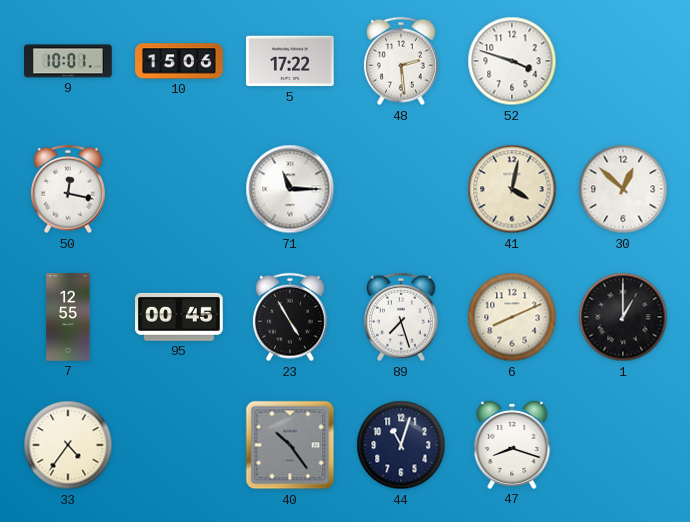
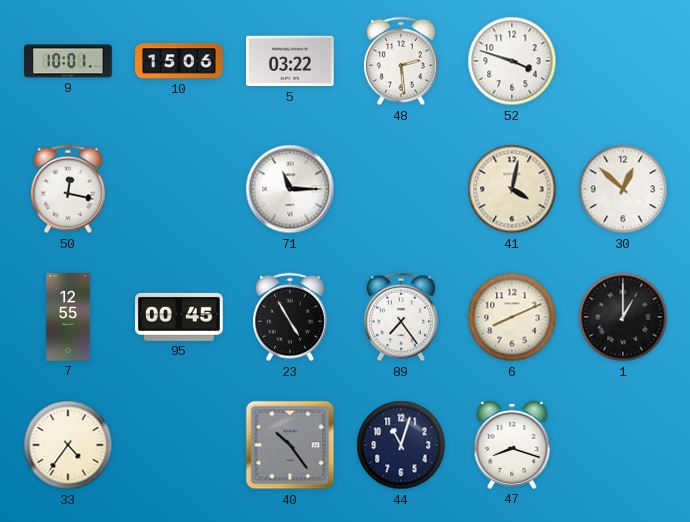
5: 17:22 -> 03:22 (290, 61)
89: 7:27 -> 7:24 (401, 317)
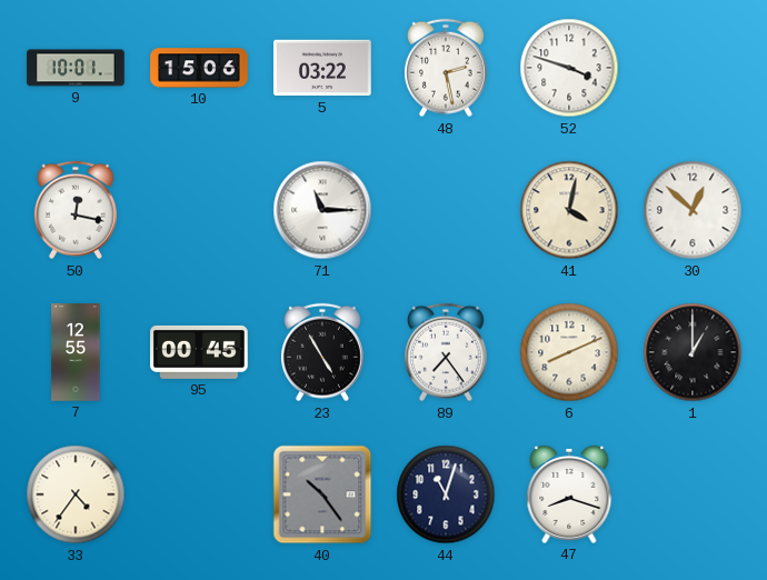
48: 2:29 -> 2:28 (446, 68)
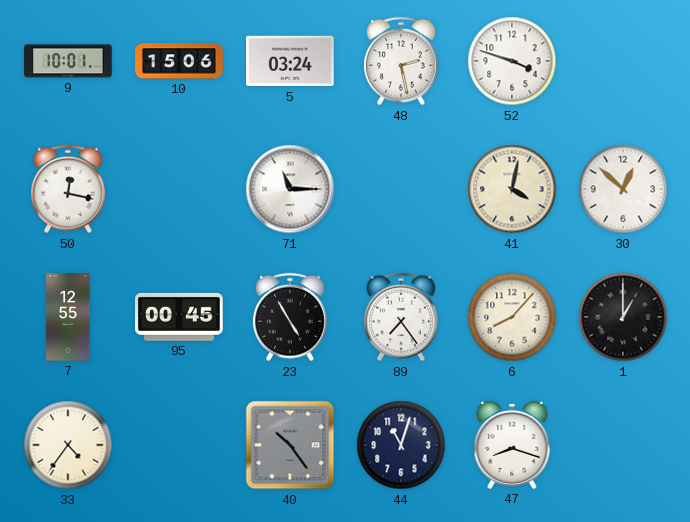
5: 03:22 -> 03:24 (290, 61)
6: 8:11 -> 8:07 (512, 317)
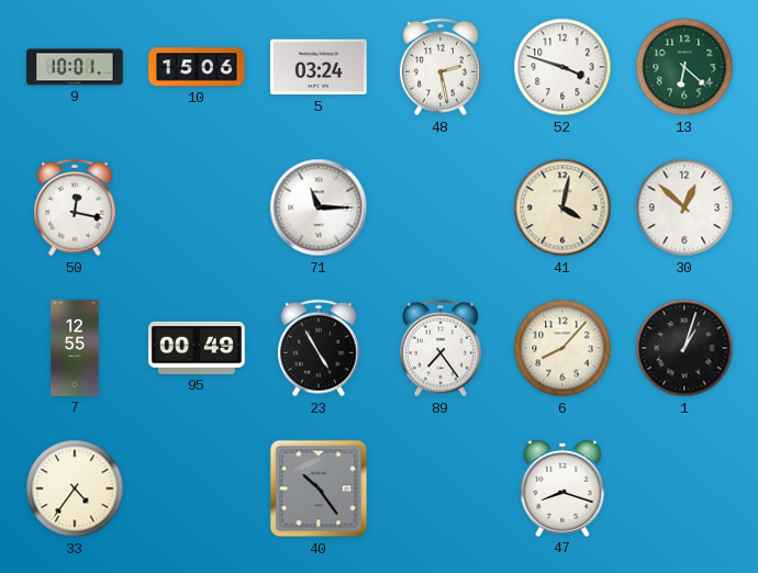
13: none -> 6:22 (684, 67)
95: 00:45 -> 00:49 (197, 348)
1: 1:00 -> 1:03 (684, 348)
44: 11:03 -> none (401, 445)
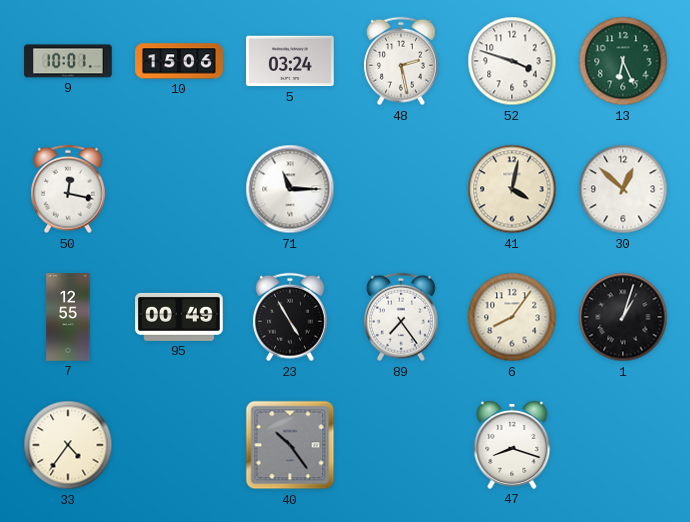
13: 6:22 -> 6:26 (623, 61)
6: 8:07 -> 8:06 (512, 317)
